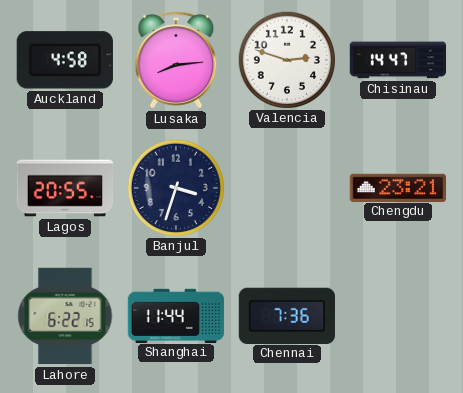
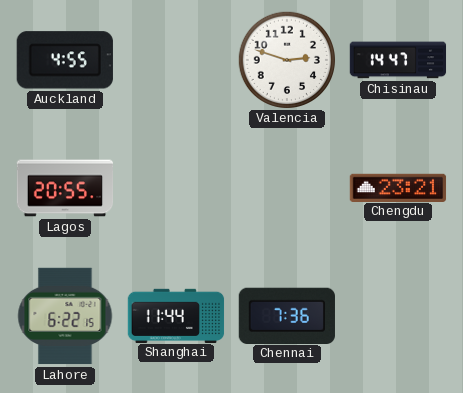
Auckland: 4:58 -> 4:55 (65, 60)
Lusaka: 8:14 -> none (176, 60)
Banjul: 3:33 -> none (175, 187)
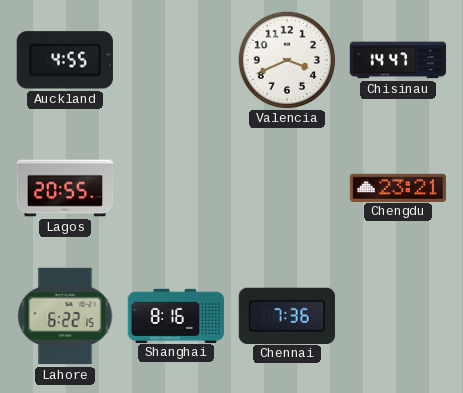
Valencia: 2:48 -> 3:41 (286, 59)
Shanghai: 11:44 -> 8:16 (176, 315)
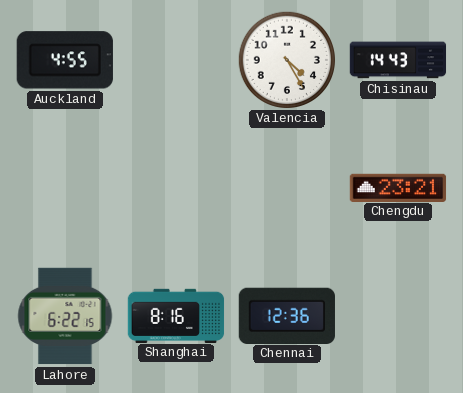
Valencia: 3:41 -> 4:25 (286, 59)
Chisinau: 14:47 -> 14:43 (398, 60)
Lagos: 20:55 -> none (65, 188)
Chennai: 7:36 -> 12:36 (286, 315)
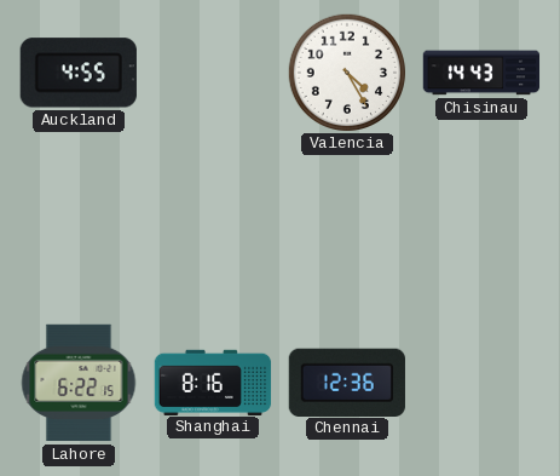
Chengdu: 23:21 -> none (398, 187)
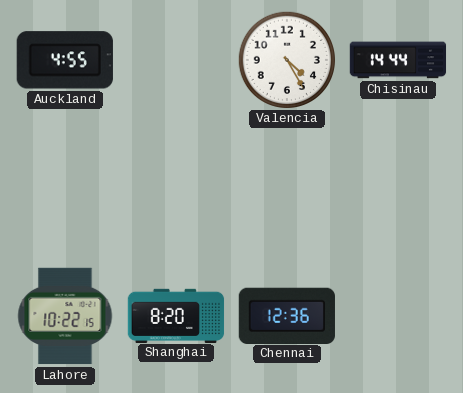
Chisinau: 14:43 -> 14:44 (398, 60)
Lahore: 6:22 -> 10:22 (65, 316)
Shanghai: 8:16 -> 8:20 (176, 315)
